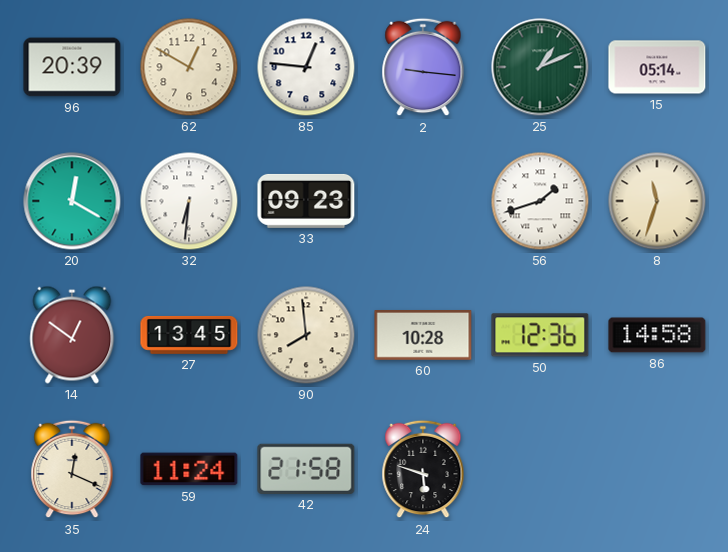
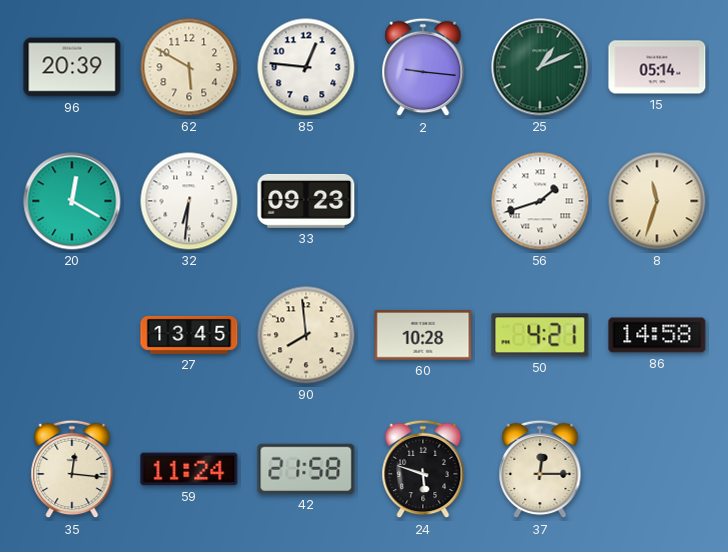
62: 12:50 -> 5:50 (189, 67)
14: 12:51 -> none (72, 335)
50: 12:36 -> 4:21 (540, 335)
35: 12:19 -> 12:16 (72, 469)
37: none -> 12:15 (540, 469)
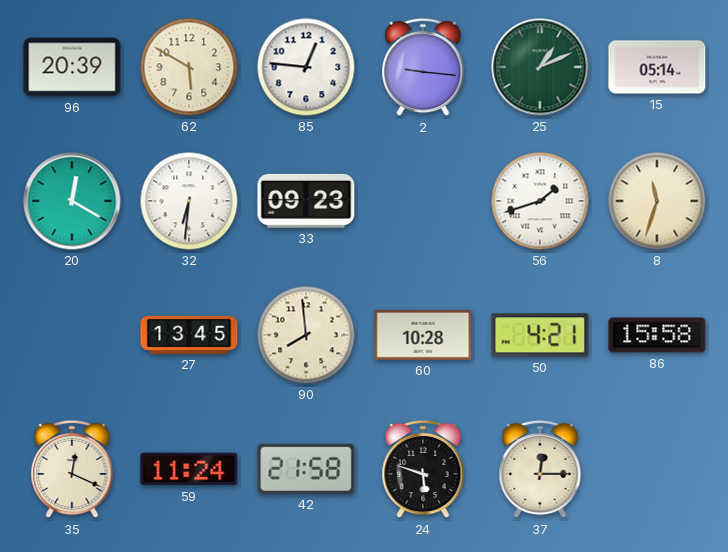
86: 14:58 -> 15:58 (657, 335)
35: 12:16 -> 12:19 (72, 469)
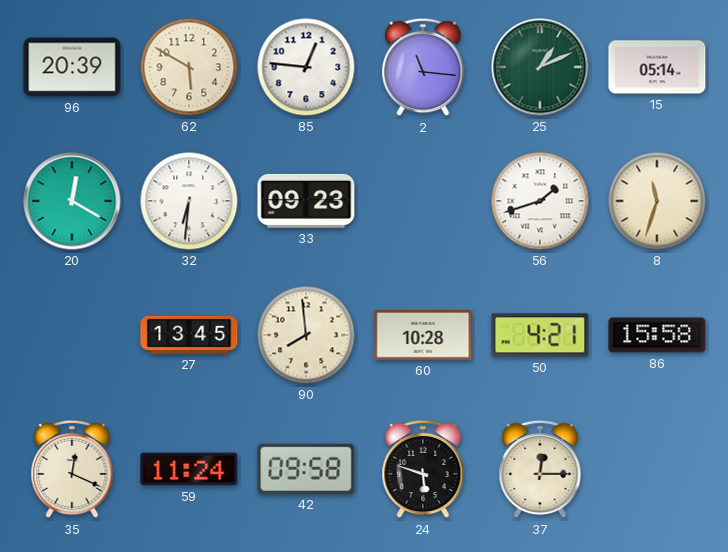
2: 9:16 -> 11:16 (423, 67)
42: 21:58 -> 09:58 (306, 469)
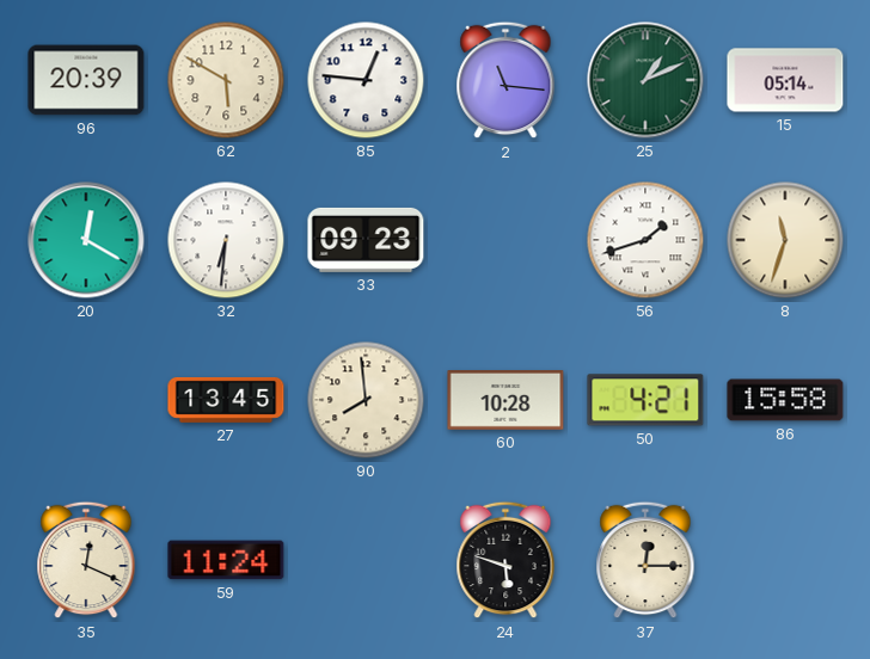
42: 09:58 -> none (306, 469)
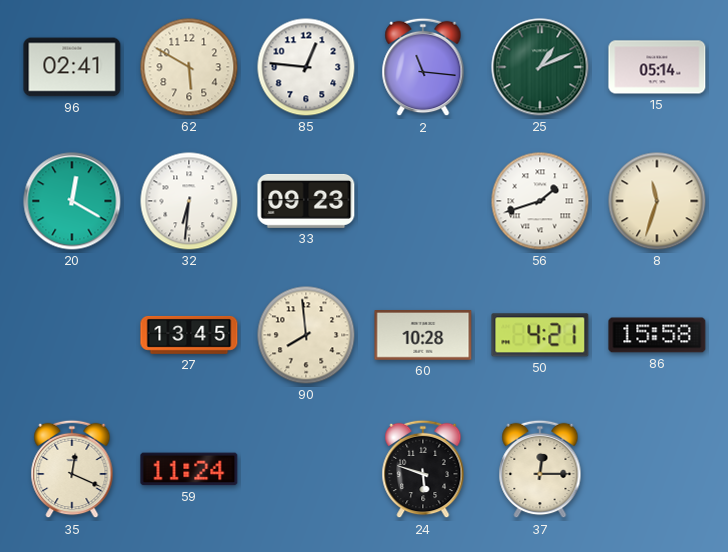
96: 20:39 -> 02:41 (72, 67)
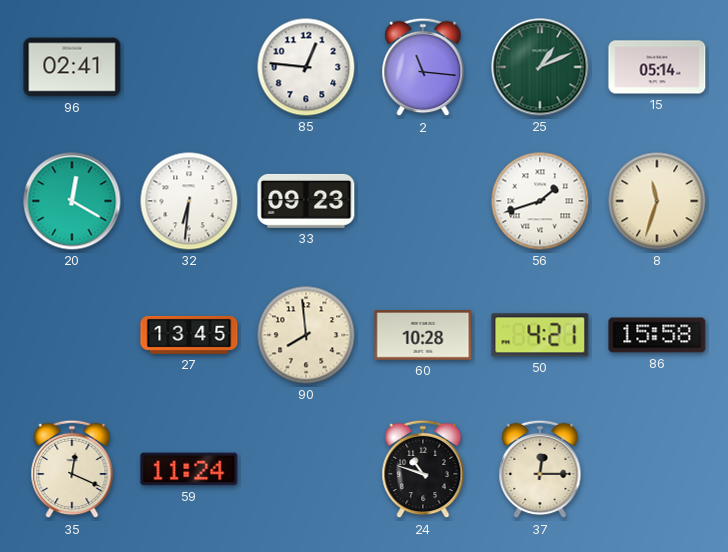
62: 5:50 -> none (189, 67)
24: 5:48 -> 10:48 (423, 469)
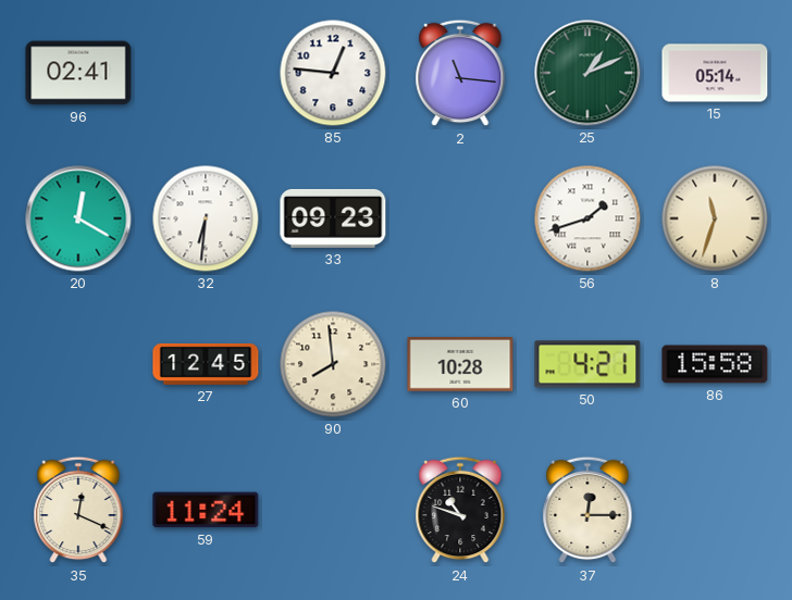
27: 13:45 -> 12:45 (206, 364)
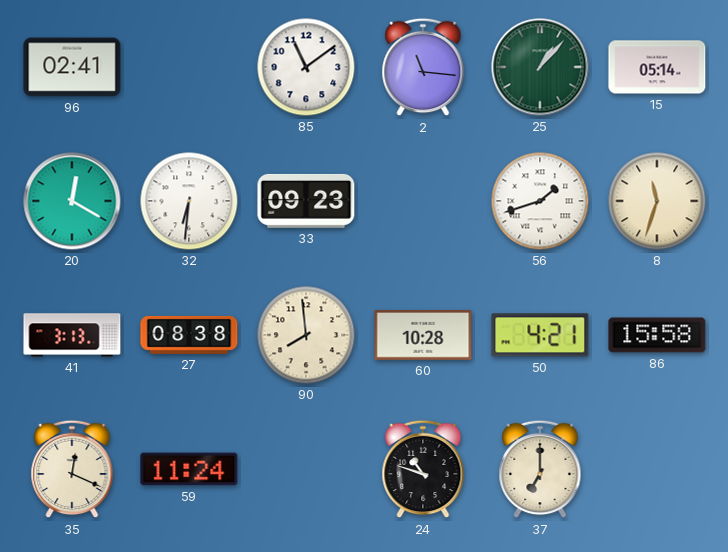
85: 12:46 -> 11:09 (306, 67)
25: 1:11 -> 1:07 (540, 67)
41: none -> 3:13 (72, 335)
27: 12:45 -> 08:38 (189, 335)
37: 12:15 -> 7:00 (540, 469)
